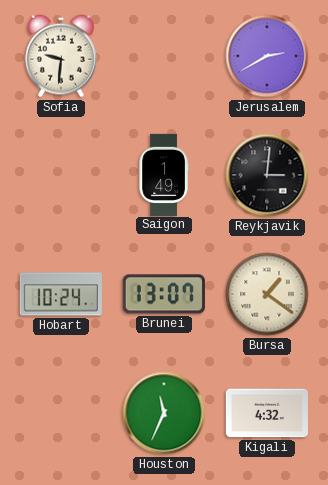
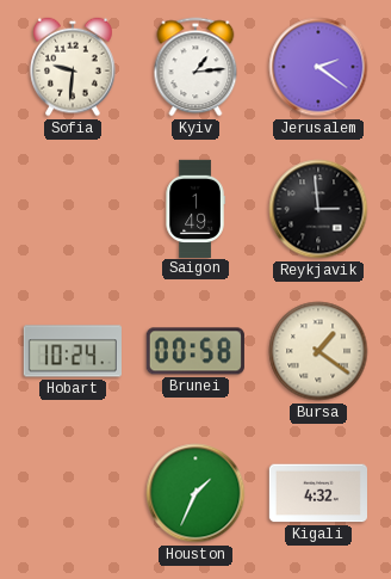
Kyiv: none -> 1:14 (195, 67)
Jerusalem: 2:40 -> 2:21 (318, 67)
Reykjavik: 3:01 -> 2:59 (318, 209)
Brunei: 13:07 -> 00:58 (195, 351)
Houston: 11:34 -> 1:34 (195, 493)
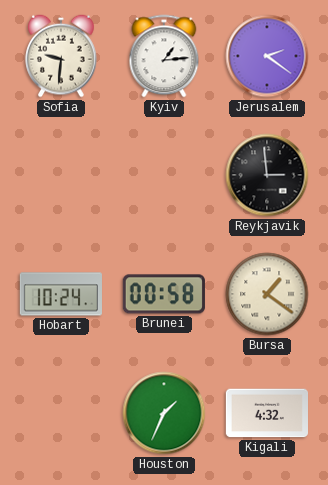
Saigon: 1:49 -> none (195, 208)
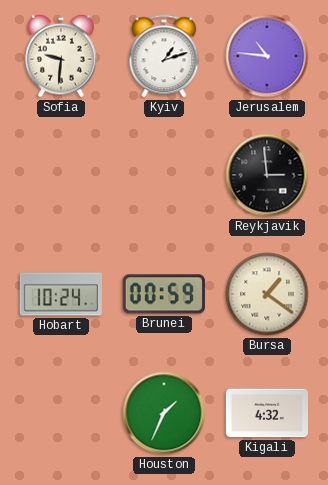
Kyiv: 1:14 -> 1:12 (164, 56)
Jerusalem: 2:21 -> 10:46 (267, 56)
Brunei: 00:58 -> 00:59 (164, 294)
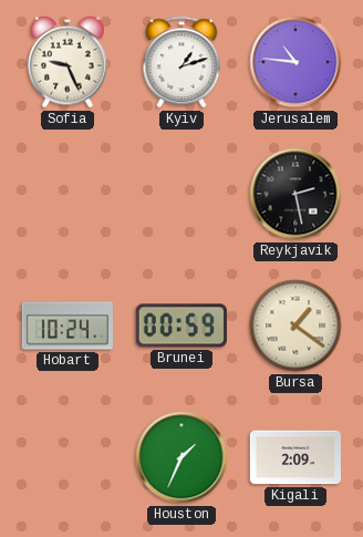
Sofia: 9:31 -> 9:26 (68, 62)
Reykjavik: 2:59 -> 2:28 (295, 194)
Kigali: 4:32 -> 2:09 (294, 457)
